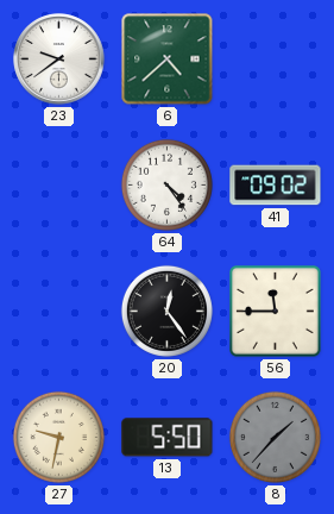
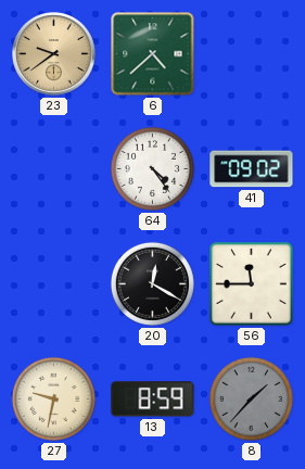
23 dial: white -> champagne (54, 54)
20: 12:24 -> 12:20 (152, 283)
13: 5:50 -> 8:59 (153, 400)
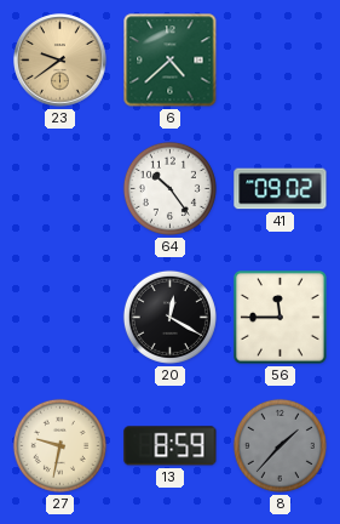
64: 4:24 -> 10:24 (169, 188)
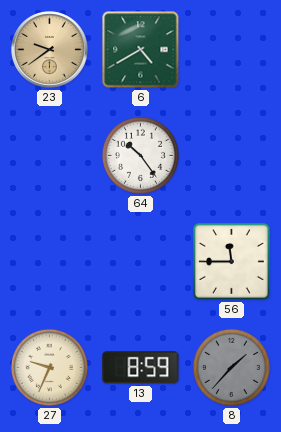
6: 4:38 -> 4:40 (141, 50)
41: 09:02 -> none (281, 189)
20: 12:20 -> none (169, 317)
27: 9:32 -> 9:34 (49, 367)
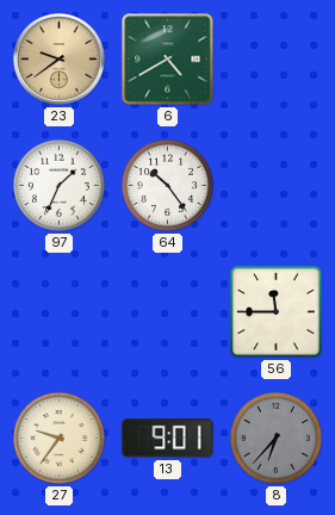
97: none -> 1:34 (58, 185)
27: 9:34 -> 9:36 (58, 438)
13: 8:59 -> 9:01 (168, 439)
8: 1:37 -> 6:37 (275, 438)
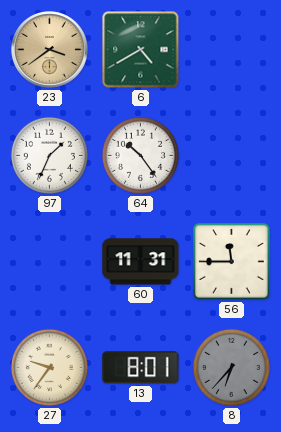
23: 9:39 -> 3:39 (50, 50)
60: none -> 11:31 (141, 262)
13: 9:01 -> 8:01 (141, 368)
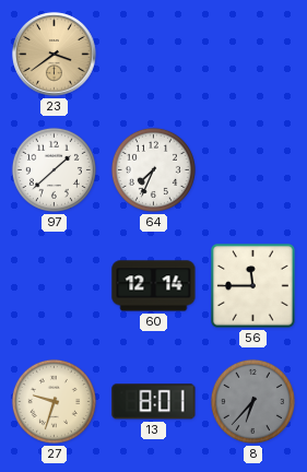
6: 4:40 -> none (141, 50)
97: 1:34 -> 1:38 (54, 169)
64: 10:24 -> 7:34 (153, 169)
60: 11:31 -> 12:14 (154, 286)
27: 9:36 -> 9:33 (54, 401)
